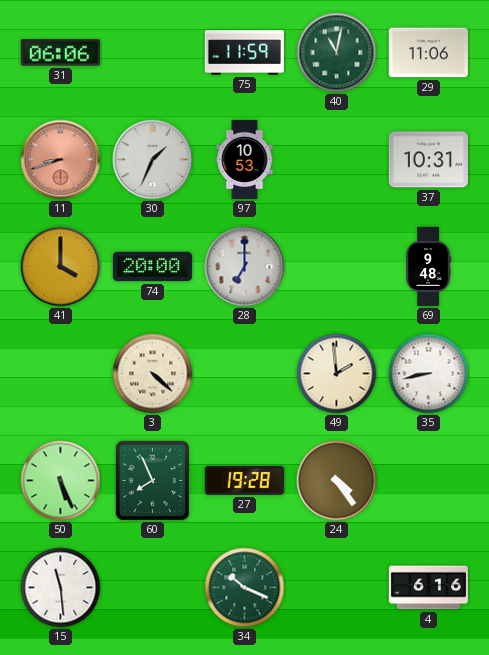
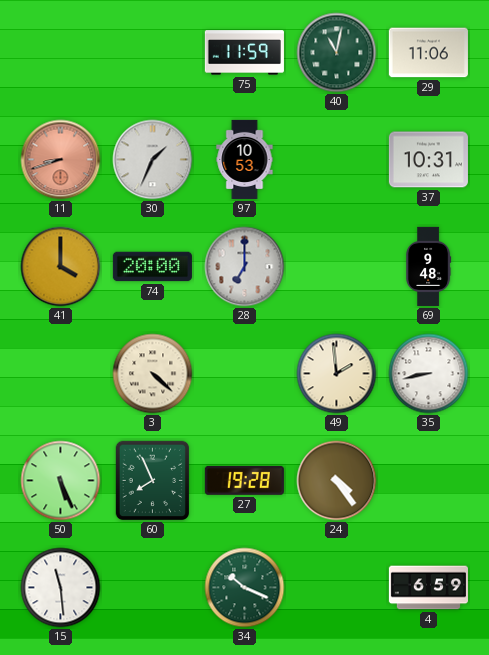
31: 06:06 -> none (60, 53)
4: 6:16 -> 6:59 (428, 588)
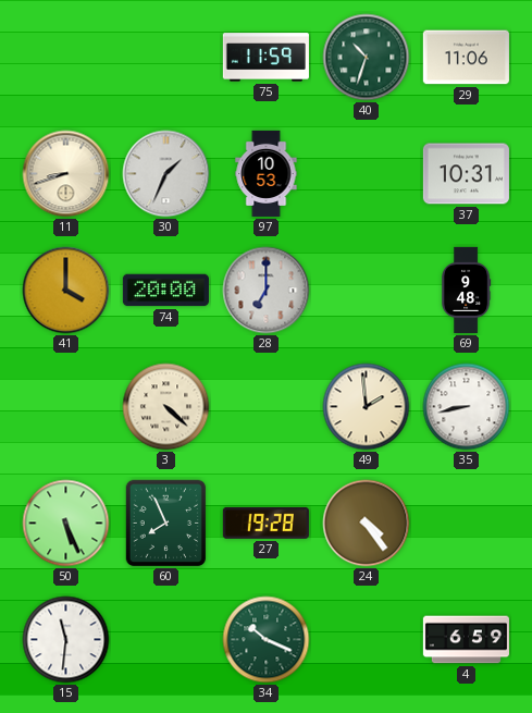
40: 11:02 -> 10:33 (367, 58)
11 dial: salmon -> cream (66, 174)
15: 11:29 -> 11:31 (66, 640)
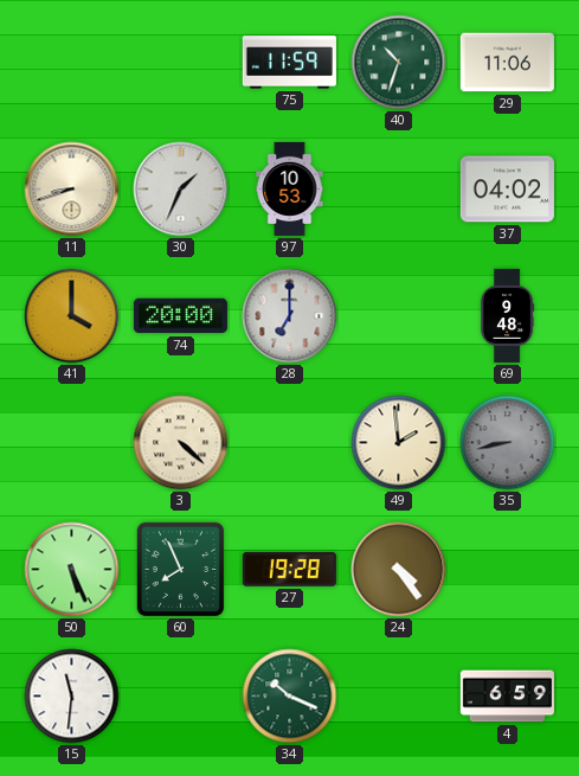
37: 10:31 -> 04:02 (507, 190)
35 dial: white -> grey (508, 443)
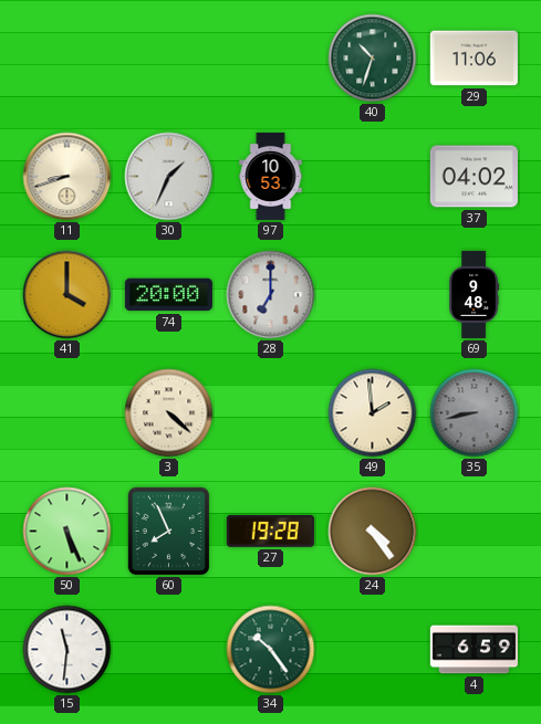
75: 11:59 -> none (289, 63)
34: 10:19 -> 10:24 (271, 650)
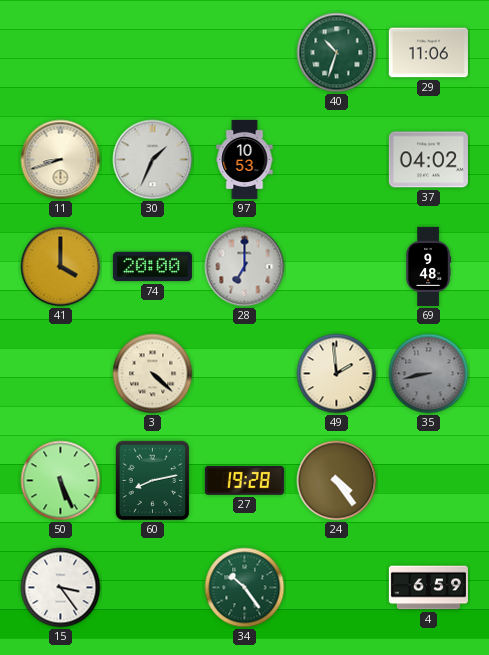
60: 7:56 -> 8:13 (153, 481)
15: 11:31 -> 3:24 (61, 588)
